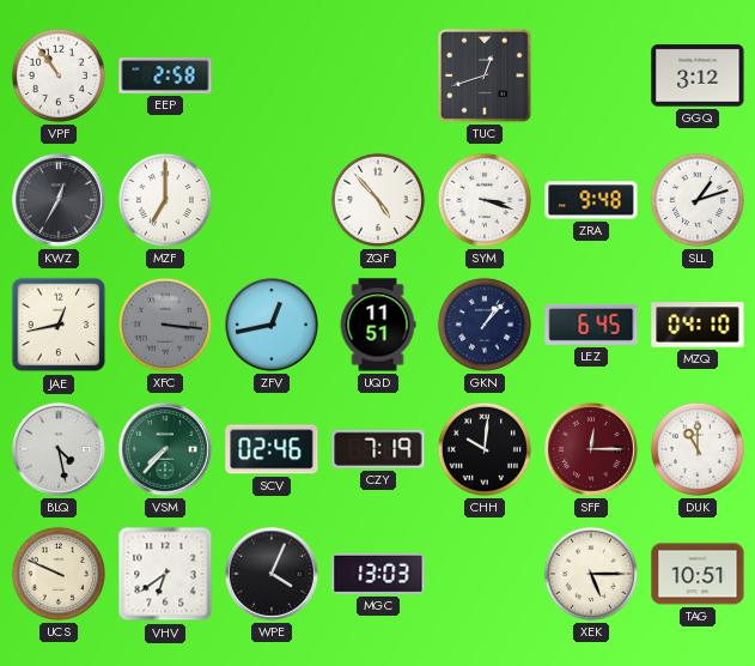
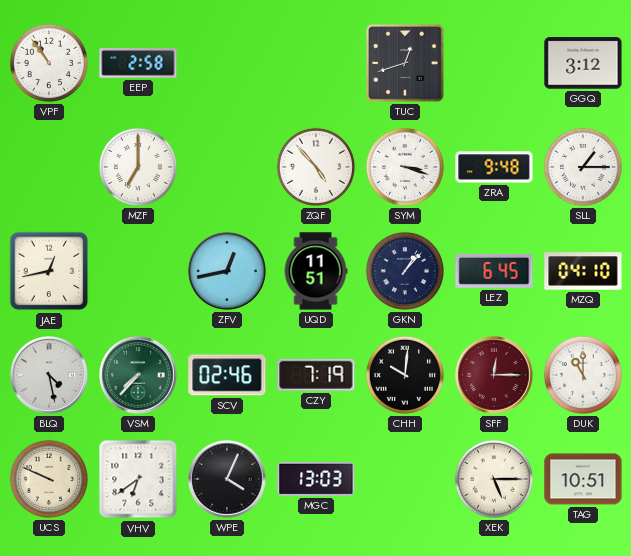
KWZ: 12:35 -> none (60, 201)
SLL: 1:12 -> 1:15 (583, 167)
XFC: 3:16 -> none (165, 325)
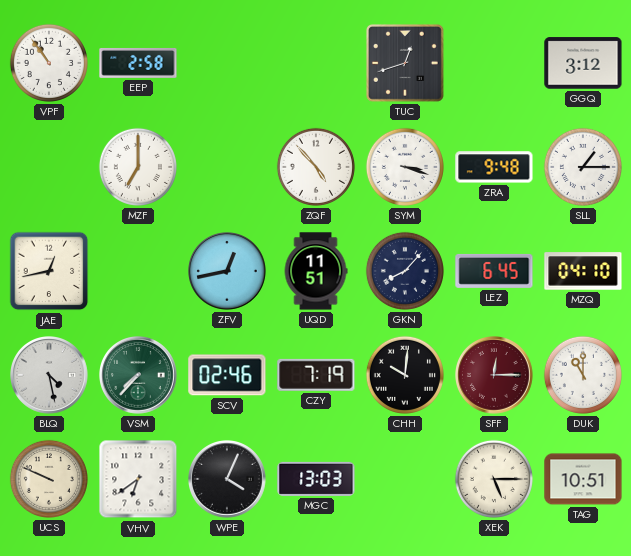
GKN: 1:07 -> 8:07 (405, 271)
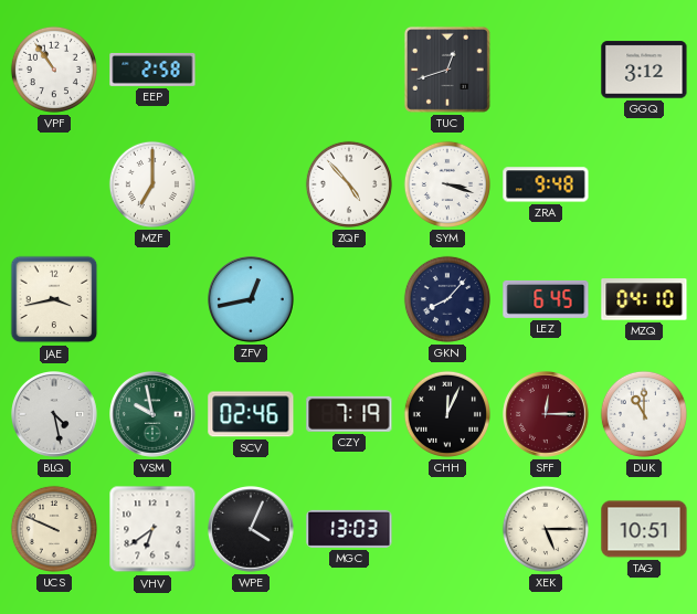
SLL: 1:15 -> none (583, 167)
JAE: 12:43 -> 3:43 (54, 299)
UQD: 11:51 -> none (316, 271)
VSM: 7:37 -> 9:58 (154, 415)
CHH: 10:01 -> 12:04 (447, 414)
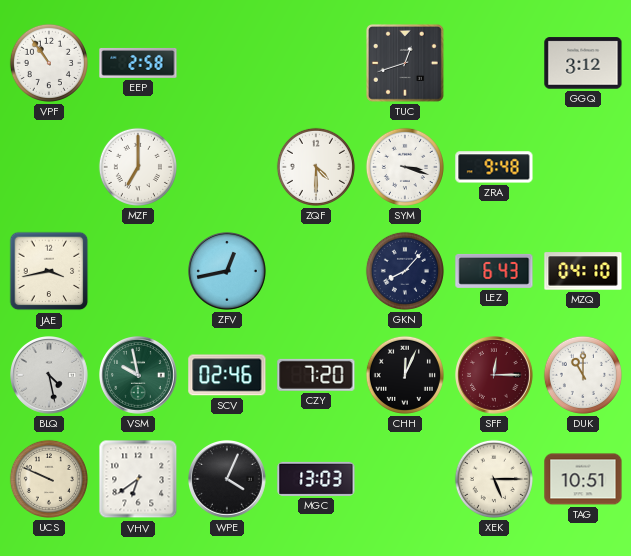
ZQF: 4:53 -> 4:30 (316, 167)
LEZ: 6:45 -> 6:43 (494, 271)
CZY: 7:19 -> 7:20 (316, 375)
